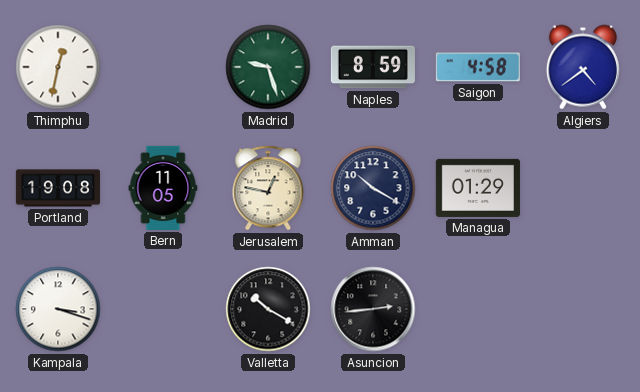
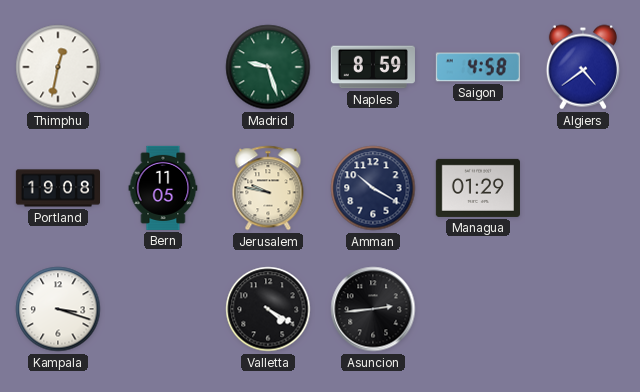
Jerusalem: 12:47 -> 9:47 (268, 188)
Valletta: 10:20 -> 4:20 (268, 309)
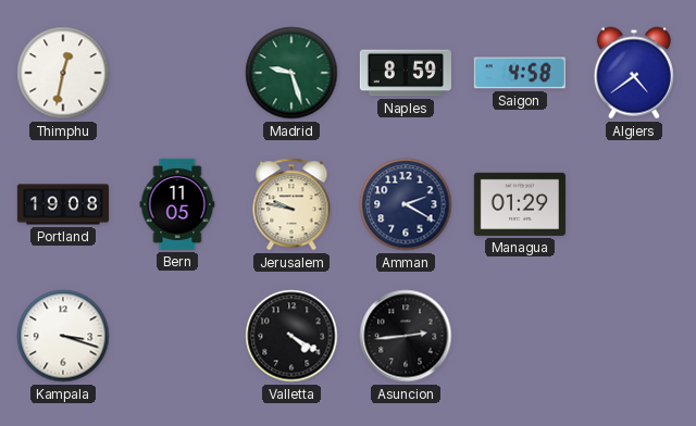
Amman: 10:20 -> 2:20 (406, 204)
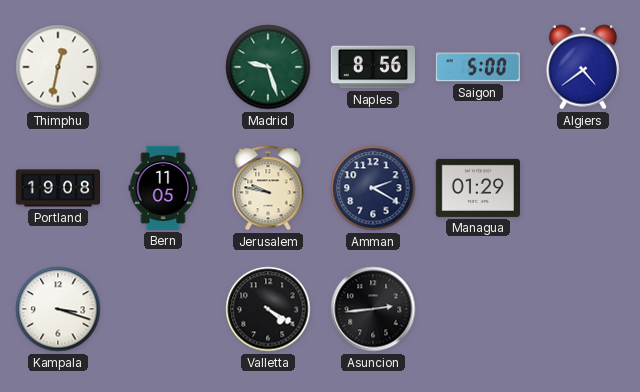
Naples: 8:59 -> 8:56 (373, 67)
Saigon: 4:58 -> 5:00 (478, 67)
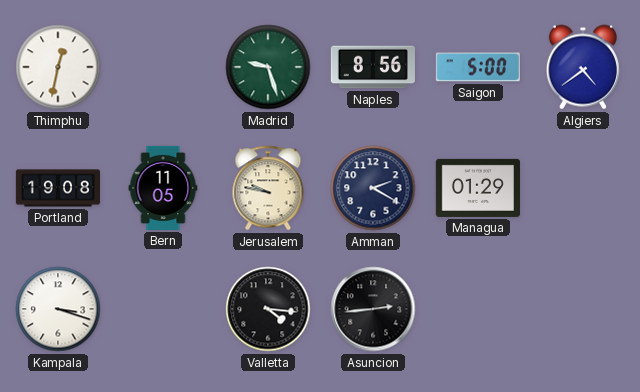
Valletta: 4:20 -> 4:16 (268, 309)
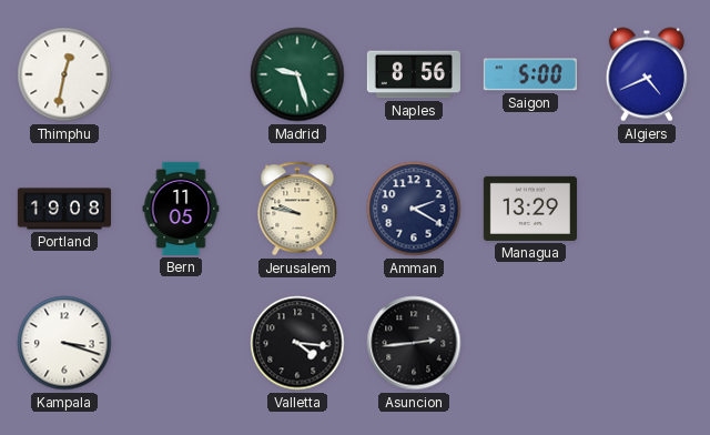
Algiers: 4:39 -> 4:41 (647, 74)
Managua: 01:29 -> 13:29 (530, 209)
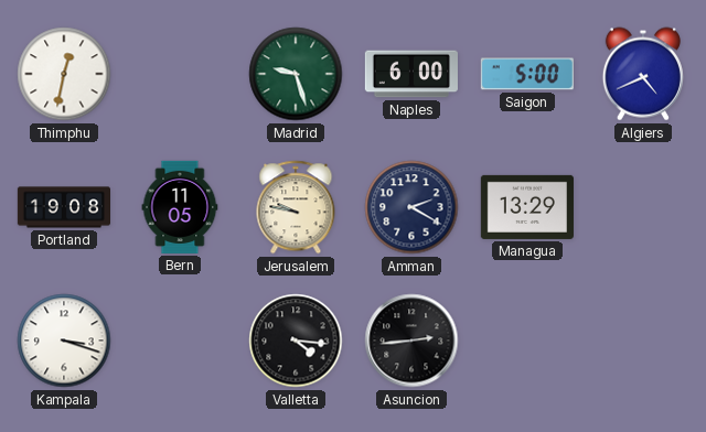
Naples: 8:56 -> 6:00 (411, 74)
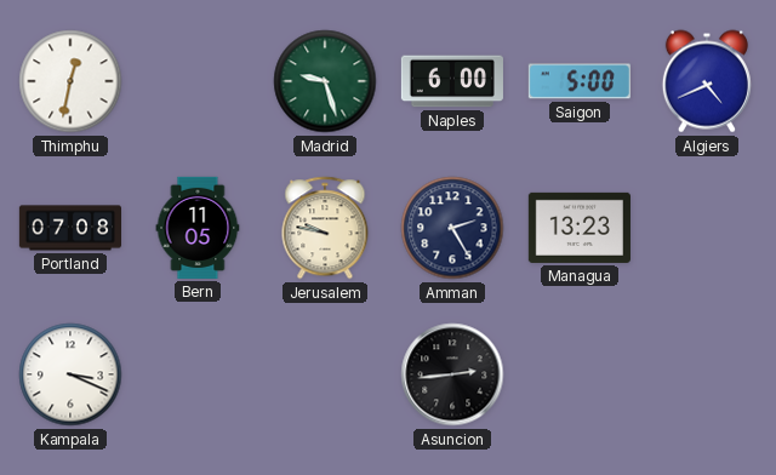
Portland: 19:08 -> 07:08 (69, 228)
Amman: 2:20 -> 2:25 (452, 228)
Managua: 13:29 -> 13:23 (580, 228)
Kampala: 3:18 -> 3:19 (70, 374)
Valletta: 4:16 -> none (296, 341)
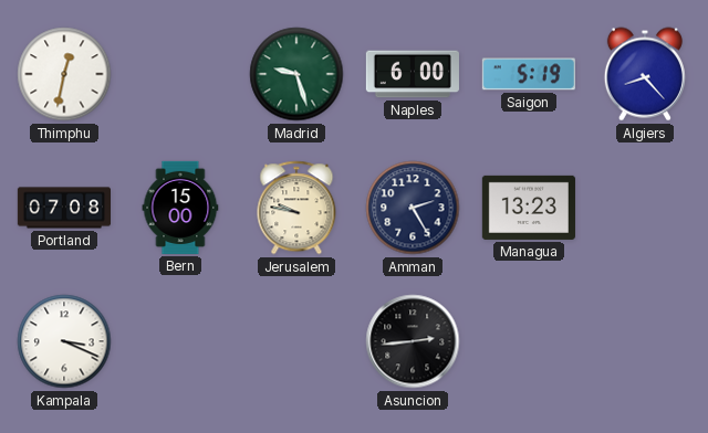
Saigon: 5:00 -> 5:19 (529, 74)
Algiers: 4:41 -> 8:23 (645, 74)
Bern: 11:05 -> 15:00 (180, 208)
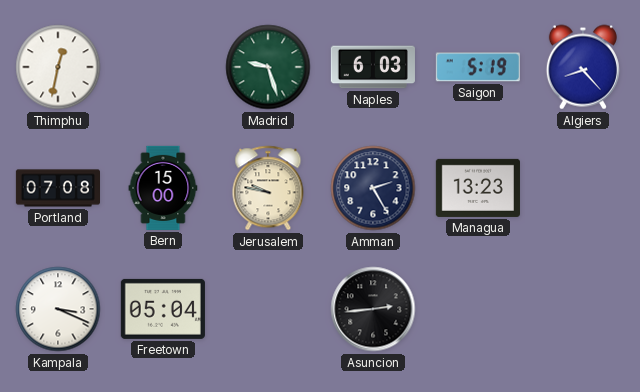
Naples: 6:00 -> 6:03 (373, 67)
Freetown: none -> 05:04 (163, 309)
